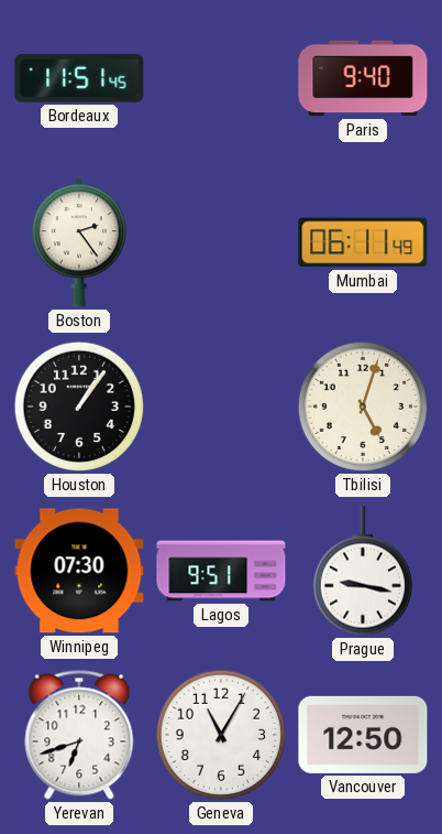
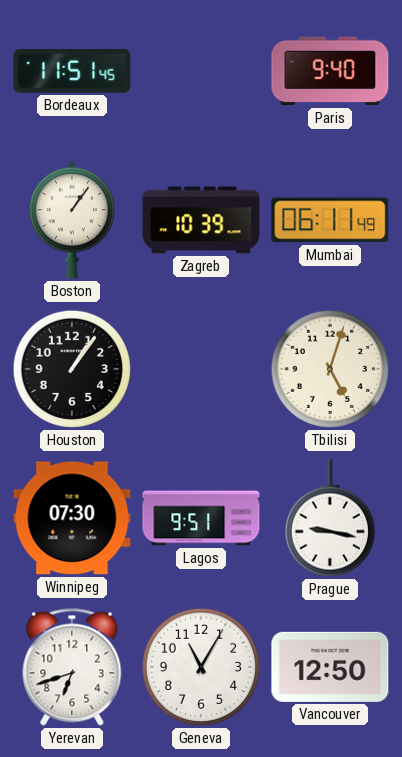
Boston: 2:24 -> 1:06 (71, 220)
Zagreb: none -> 10:39 (201, 220)
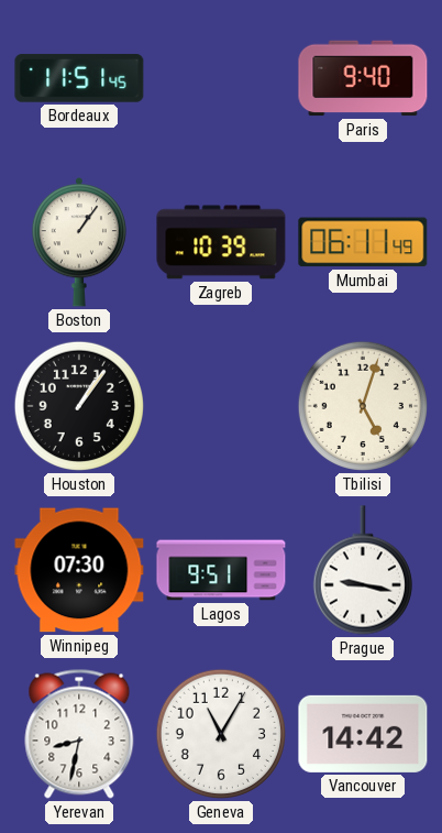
Yerevan: 6:42 -> 8:32 (79, 734)
Vancouver: 12:50 -> 14:42 (363, 734)
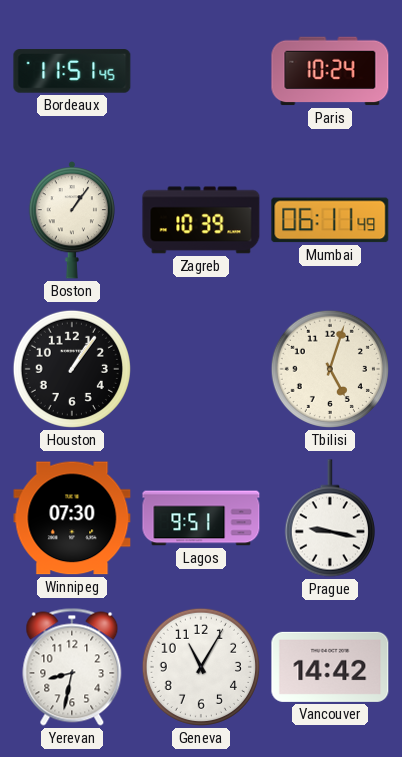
Paris: 9:40 -> 10:24 (330, 71)
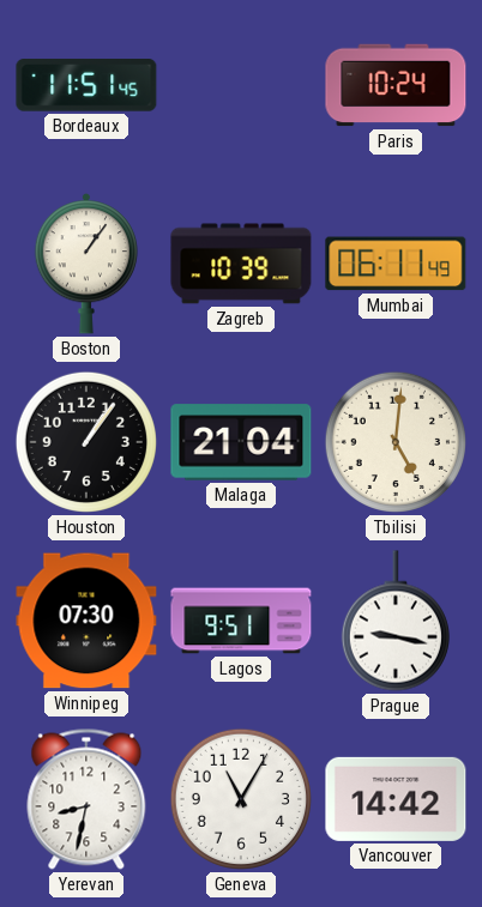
Malaga: none -> 21:04 (241, 442)
Tbilisi: 5:03 -> 5:01 (396, 442)
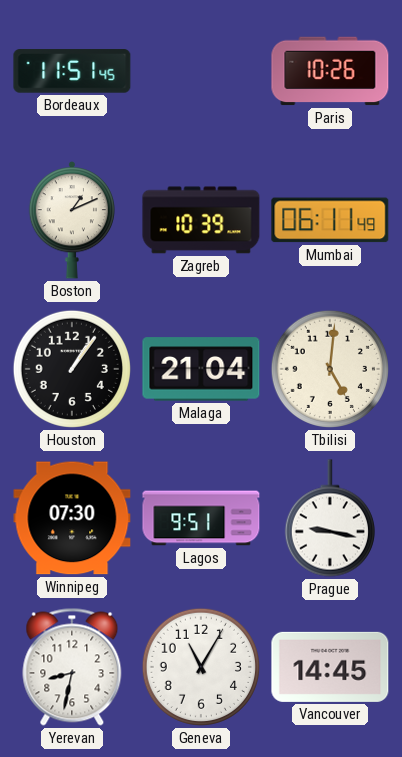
Paris: 10:24 -> 10:26 (330, 71)
Boston: 1:06 -> 1:11 (71, 220)
Vancouver: 14:42 -> 14:45 (330, 667)
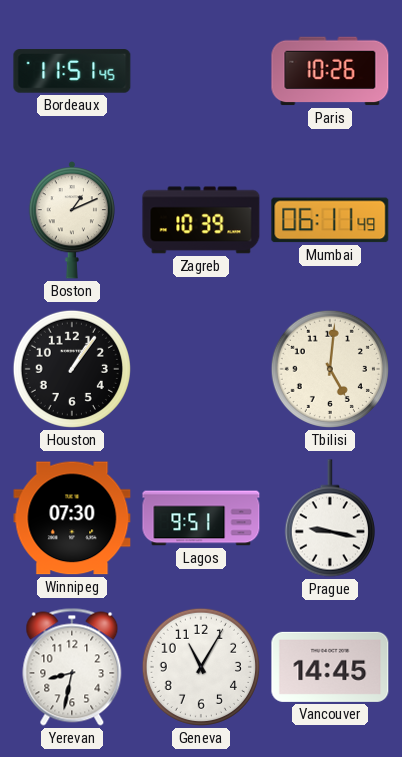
Malaga: 21:04 -> none (201, 369)
